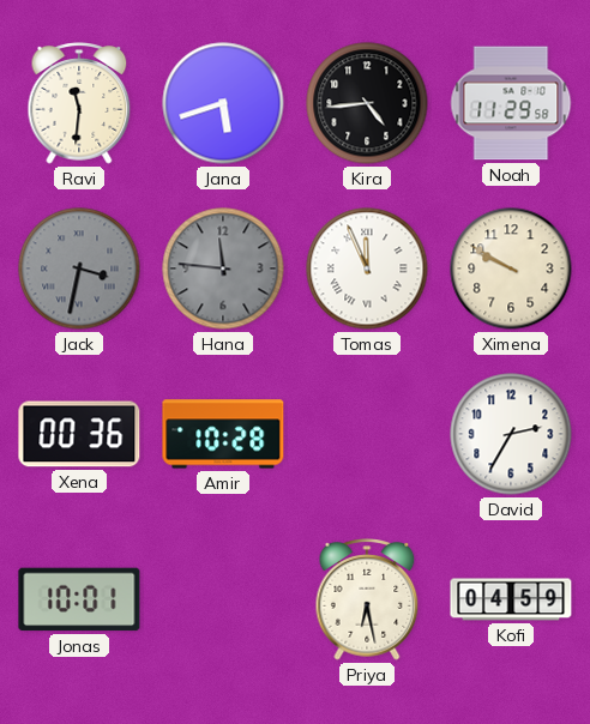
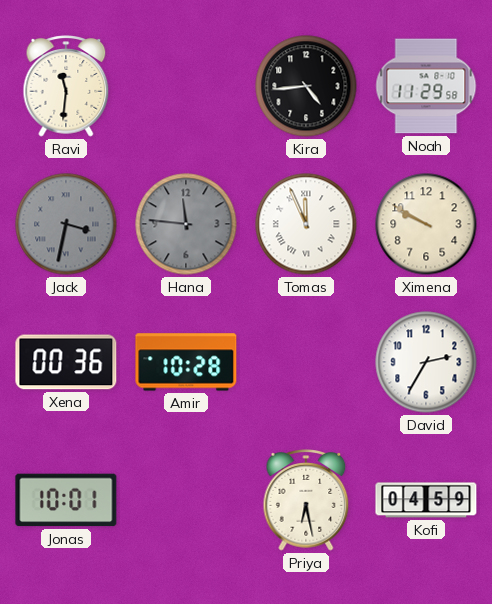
Jana: 5:42 -> none (223, 103)
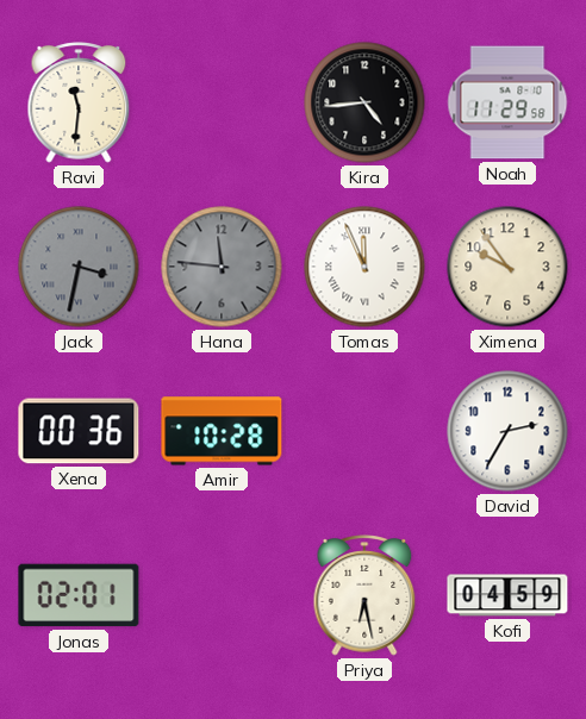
Ximena: 9:50 -> 9:54 (507, 267)
Jonas: 10:01 -> 02:01 (79, 595)
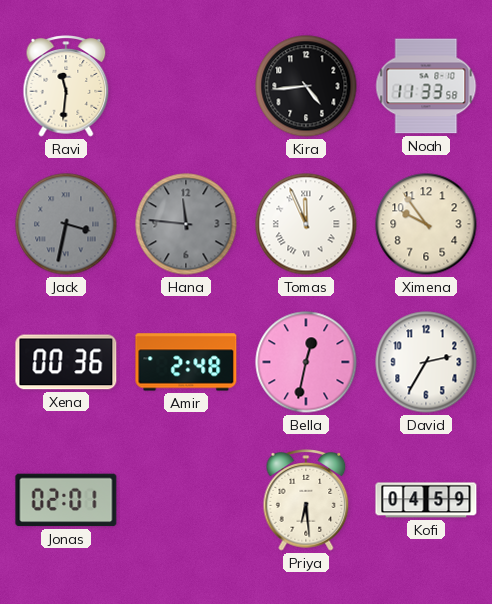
Noah: 11:29 -> 11:33 (426, 86)
Amir: 10:28 -> 2:48 (186, 362)
Bella: none -> 12:32 (306, 362)
Priya: 6:28 -> 6:29 (306, 500)
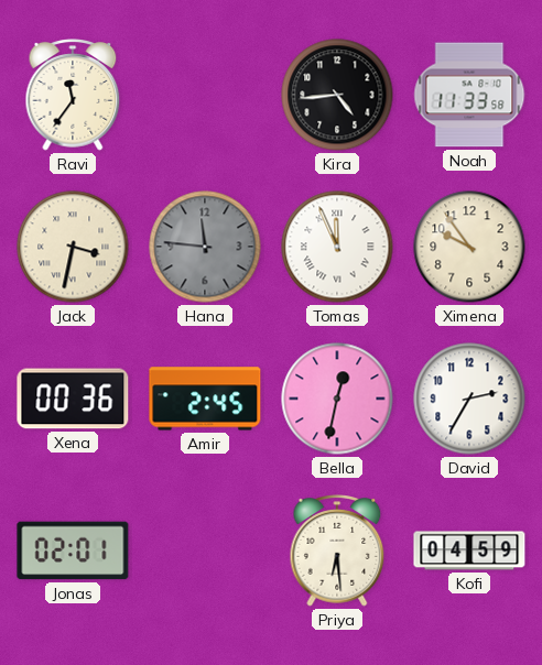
Ravi: 11:31 -> 11:36 (73, 95)
Jack dial: grey -> cream (73, 247)
Amir: 2:48 -> 2:45 (205, 399)
